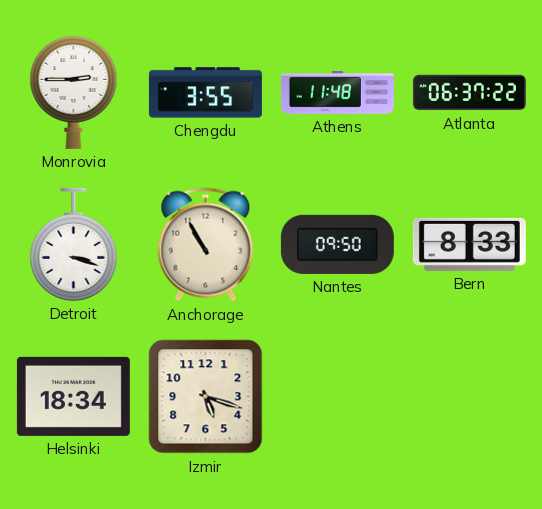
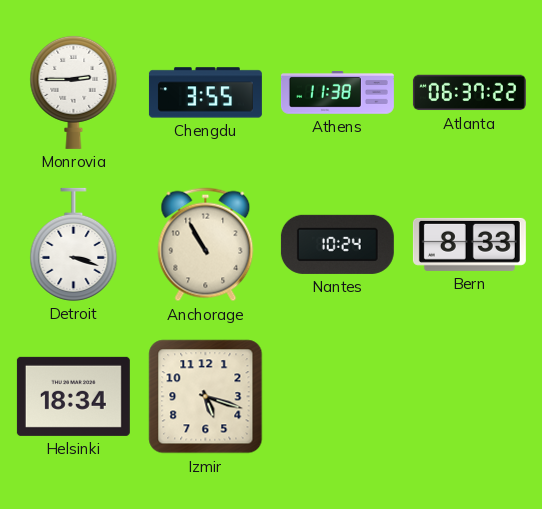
Athens: 11:48 -> 11:38 (337, 93)
Nantes: 09:50 -> 10:24 (337, 244)
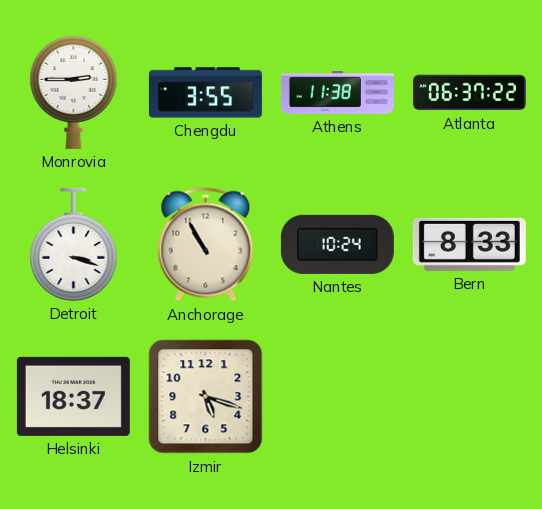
Helsinki: 18:34 -> 18:37 (73, 396)
